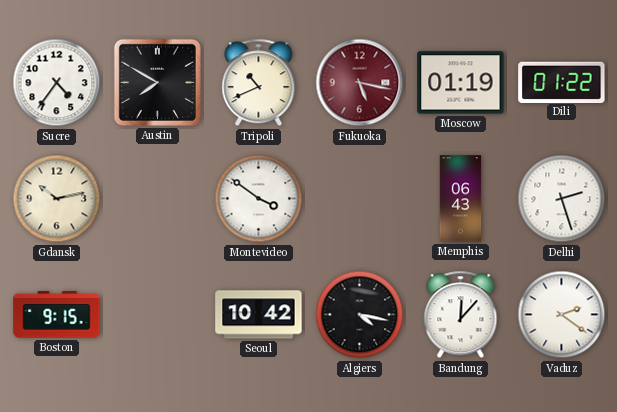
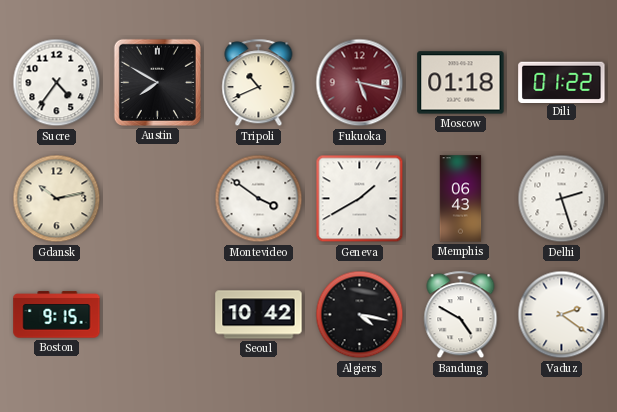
Moscow: 01:19 -> 01:18 (461, 83)
Geneva: none -> 1:40 (360, 199)
Bandung: 12:07 -> 4:50 (461, 315)
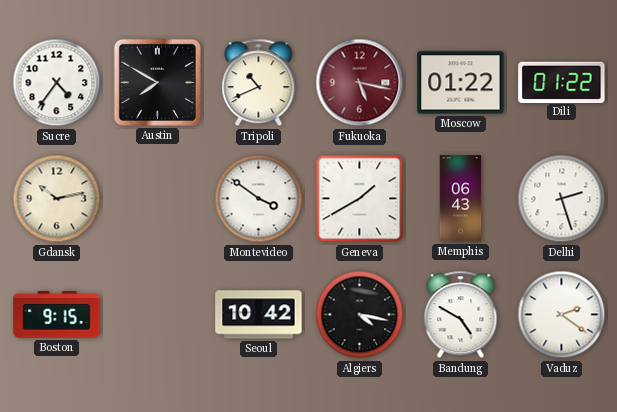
Moscow: 01:18 -> 01:22 (461, 83)
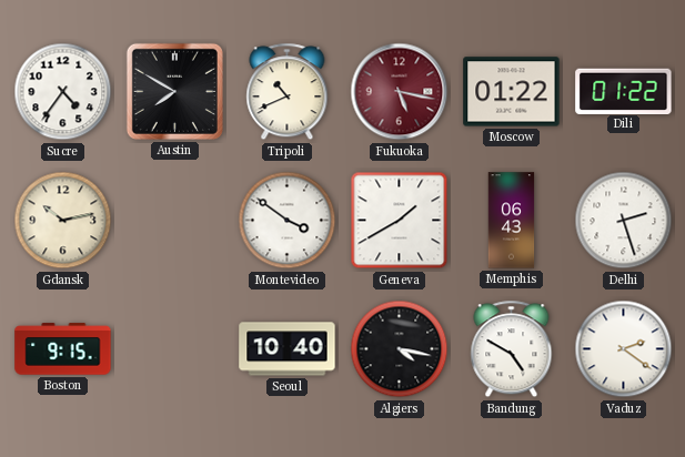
Seoul: 10:42 -> 10:40 (288, 349)
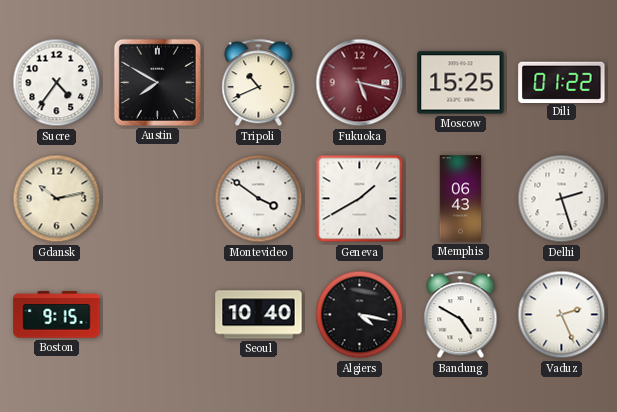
Moscow: 01:22 -> 15:25 (461, 83)
Vaduz: 2:21 -> 2:26 (562, 315)
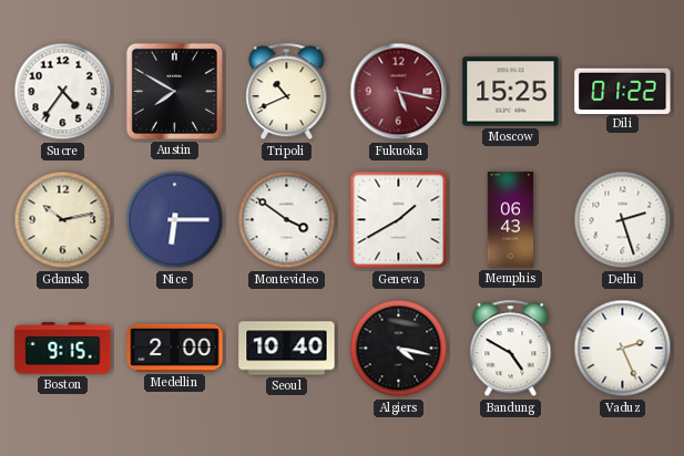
Nice: none -> 6:15 (175, 220)
Medellin: none -> 2:00 (175, 348)
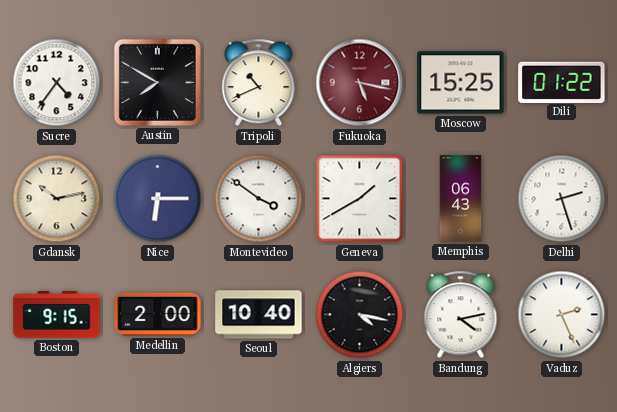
Bandung: 4:50 -> 4:13 (461, 315)
